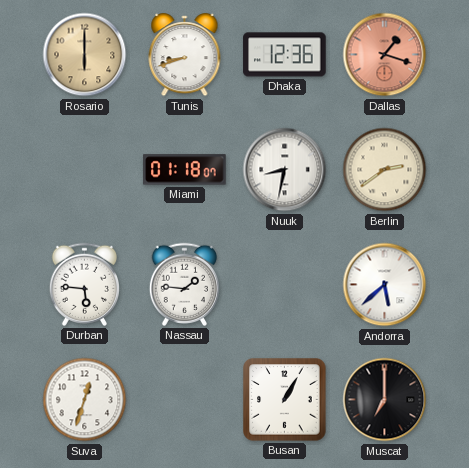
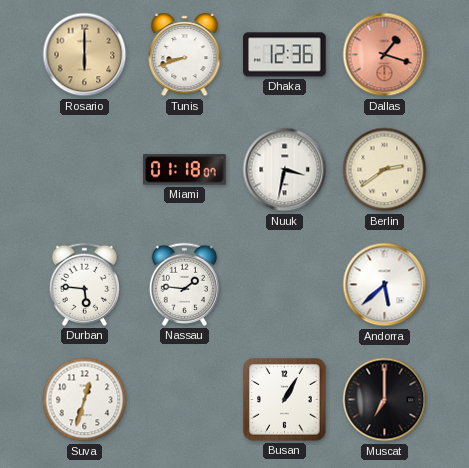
Nuuk: 8:32 -> 3:32 (285, 170)
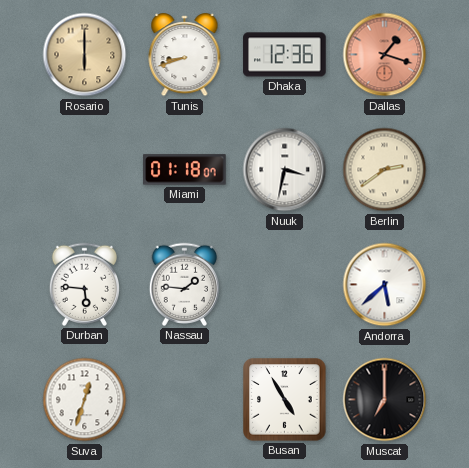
Busan: 1:05 -> 4:55 (285, 400)
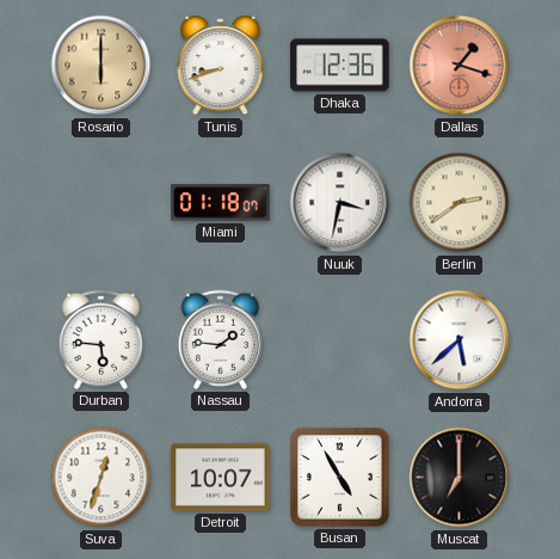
Detroit: none -> 10:07 (221, 478)
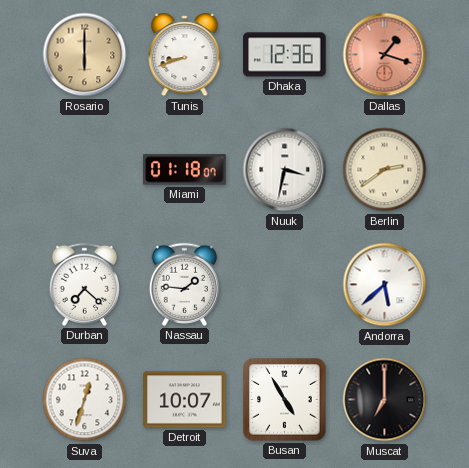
Durban: 5:46 -> 7:22 (84, 284)
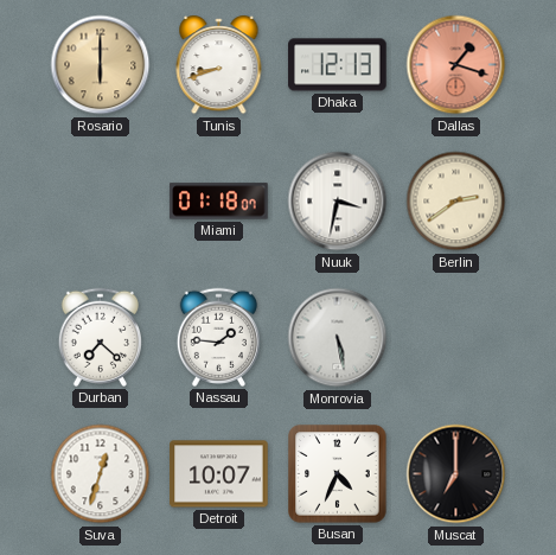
Dhaka: 12:36 -> 12:13 (338, 65)
Monrovia: none -> 5:28 (338, 338)
Andorra: 5:38 -> none (385, 285)
Busan: 4:55 -> 4:34 (338, 474)
